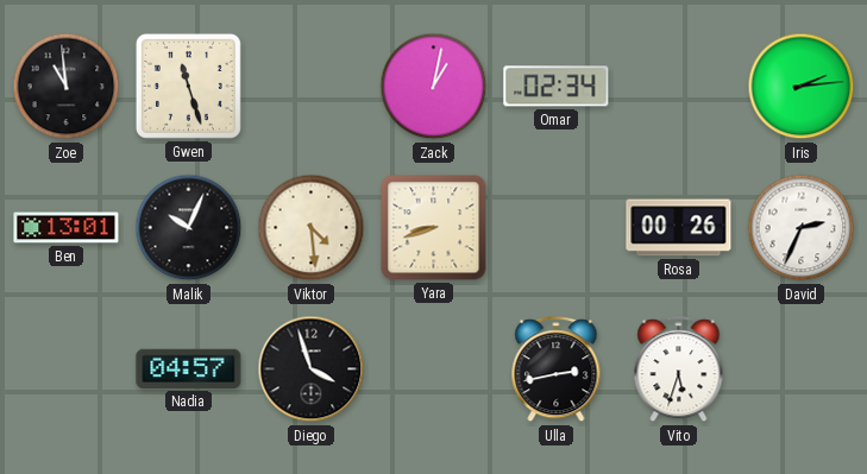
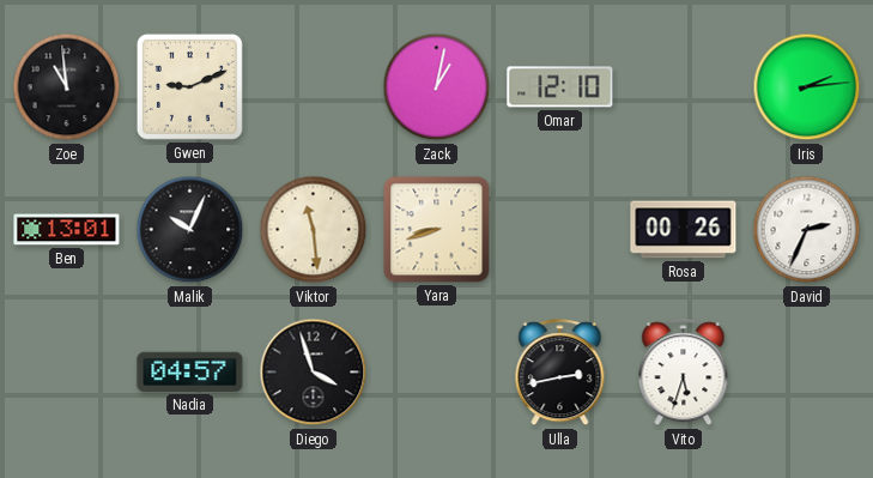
Gwen: 11:27 -> 9:11 (189, 86)
Omar: 02:34 -> 12:10 (560, 87)
Viktor: 4:29 -> 11:29 (314, 230)
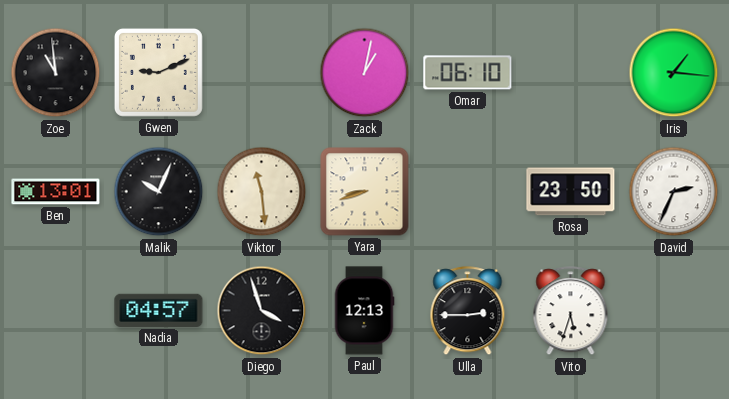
Omar: 12:10 -> 06:10 (468, 73)
Iris: 2:14 -> 1:16 (674, 73)
Rosa: 00:26 -> 23:50 (571, 192)
Paul: none -> 12:13 (364, 311)
Ulla: 2:43 -> 2:45 (468, 311)
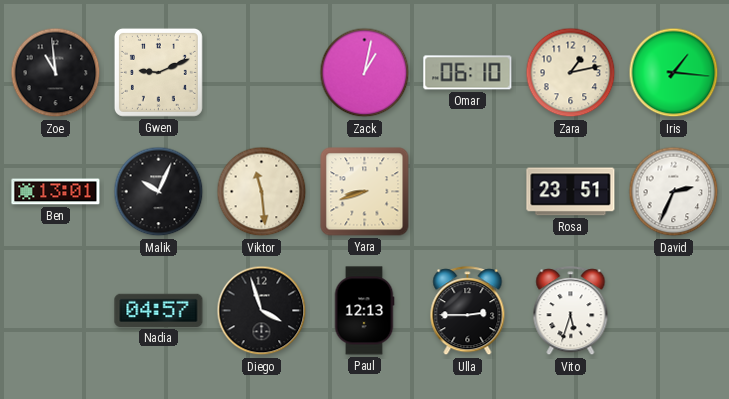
Zara: none -> 1:13 (571, 73)
Rosa: 23:50 -> 23:51 (571, 192)
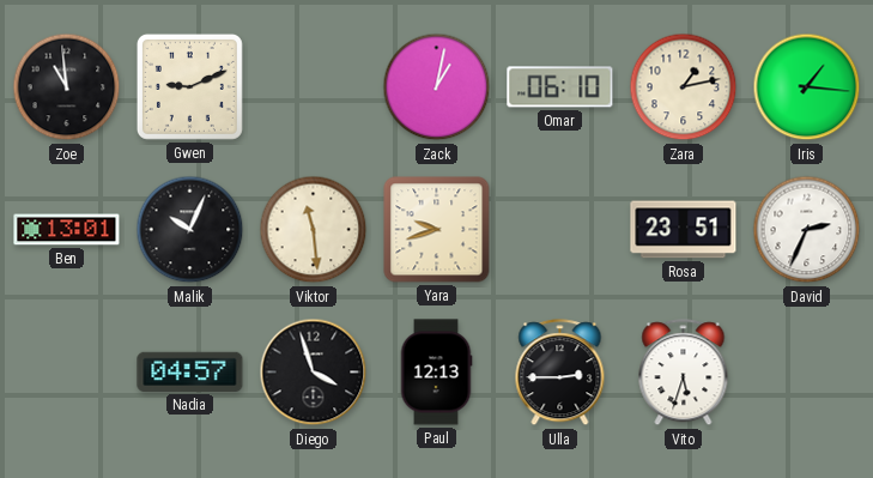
Yara: 8:42 -> 9:42 (437, 230)
